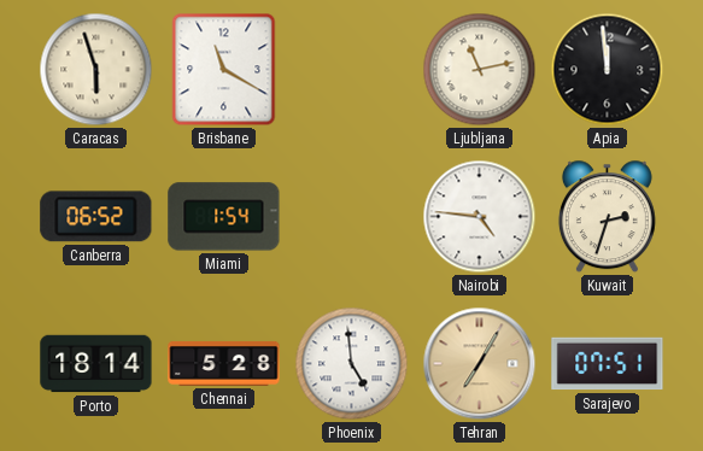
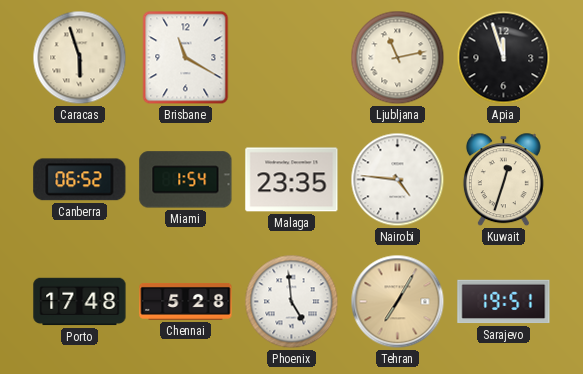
Apia: 11:59 -> 11:57 (504, 58)
Malaga: none -> 23:35 (292, 180)
Kuwait: 2:33 -> 12:33 (503, 180)
Porto: 18:14 -> 17:48 (80, 302)
Sarajevo: 07:51 -> 19:51 (504, 302)
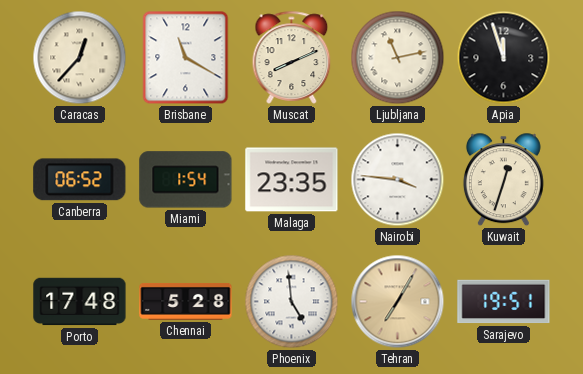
Caracas: 5:57 -> 12:37 (80, 58)
Muscat: none -> 8:11 (292, 57)
Nairobi: 4:46 -> 3:46 (398, 180)
